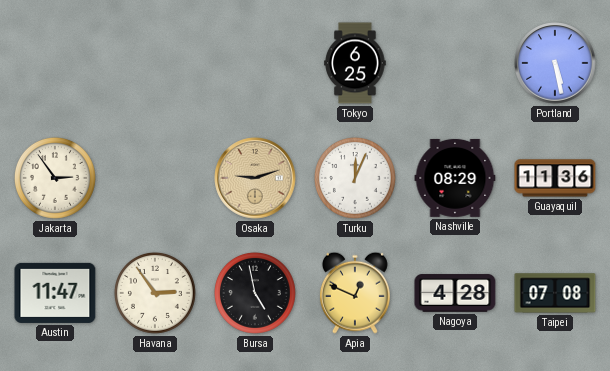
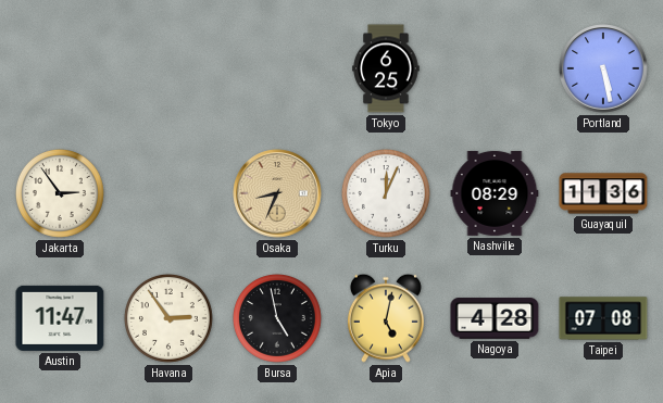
Osaka: 9:12 -> 8:34 (277, 193)
Apia: 12:49 -> 5:02 (386, 318)
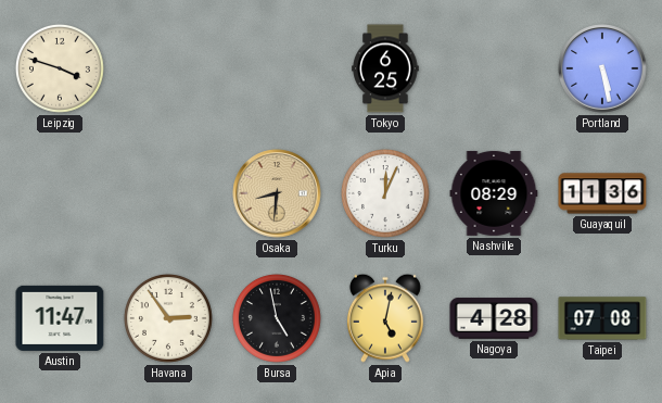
Leipzig: none -> 3:48 (60, 68)
Jakarta: 2:54 -> none (60, 193)
Osaka: 8:34 -> 8:31 (277, 193)
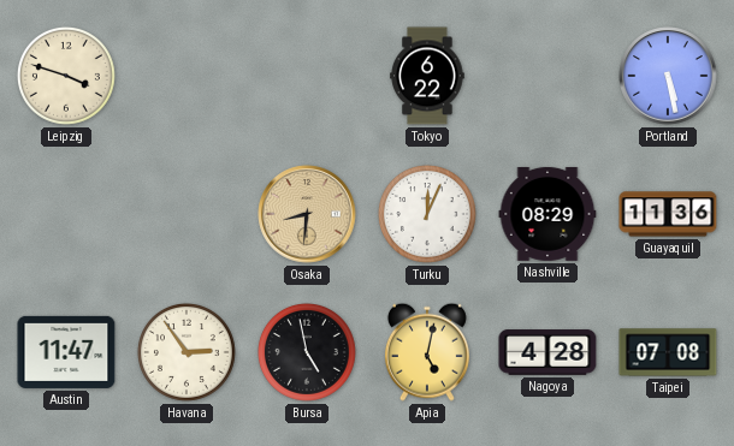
Tokyo: 6:25 -> 6:22 (427, 76)
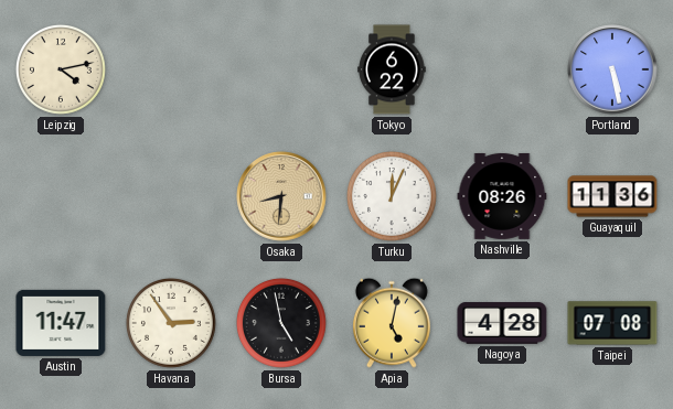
Leipzig: 3:48 -> 4:13 (61, 69)
Nashville: 08:29 -> 08:26 (502, 196)
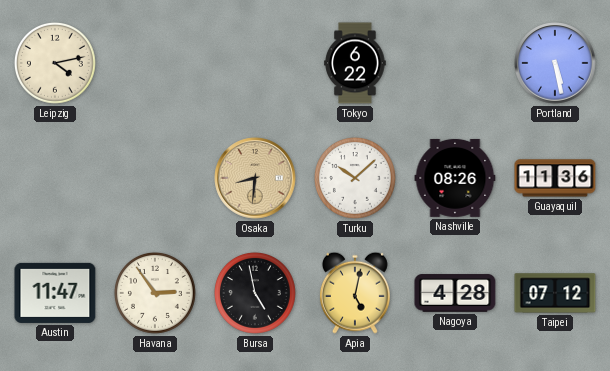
Turku: 12:04 -> 10:08 (355, 178)
Taipei: 07:08 -> 07:12 (555, 293)
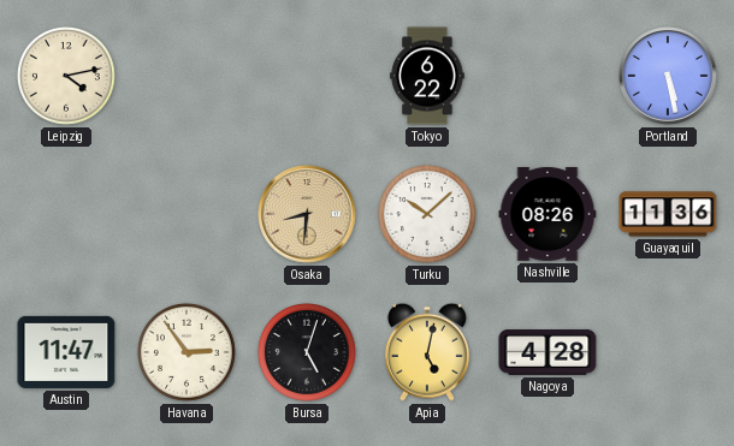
Bursa: 4:58 -> 5:03 (307, 352)
Taipei: 07:12 -> none (555, 293)
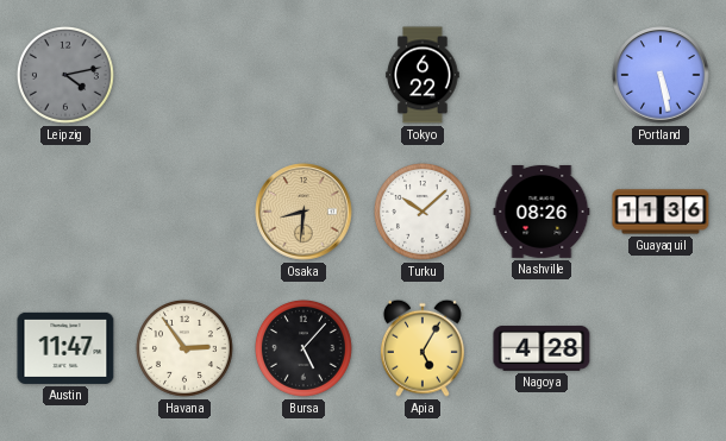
Leipzig dial: cream -> grey (65, 75)
Bursa: 5:03 -> 5:07 (303, 348)
Apia: 5:02 -> 5:05 (423, 348)
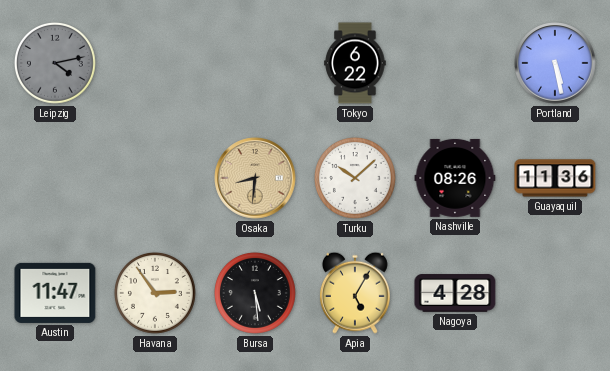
Bursa: 5:07 -> 5:29 (255, 293)
